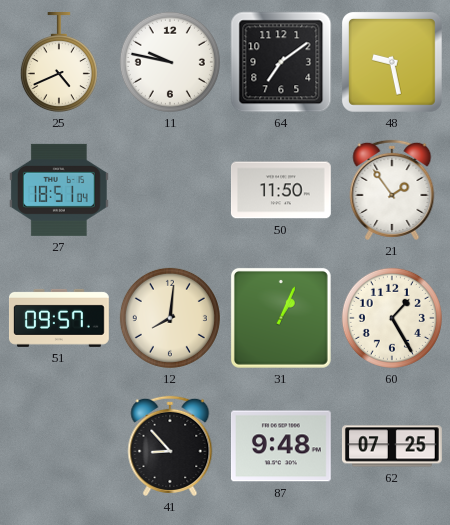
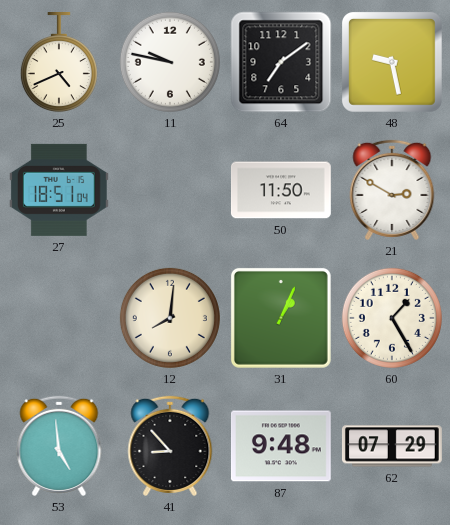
21: 1:54 -> 2:50 (392, 190)
51: 09:57 -> none (59, 318)
53: none -> 4:59 (59, 446)
62: 07:25 -> 07:29 (392, 446)
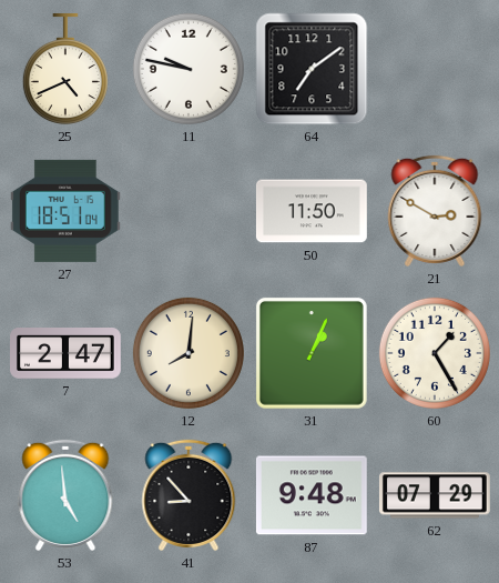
48: 9:28 -> none (392, 62)
7: none -> 2:47 (67, 353)
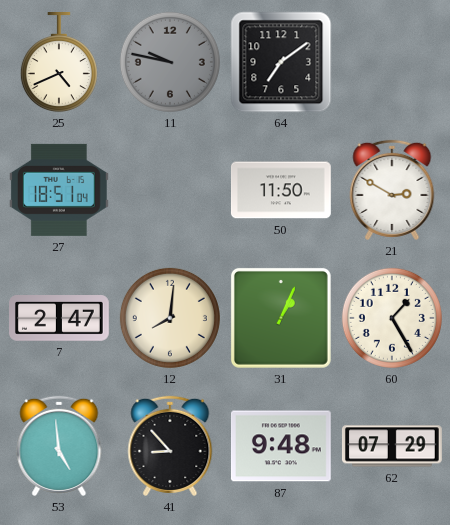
11 dial: white -> grey (170, 62)
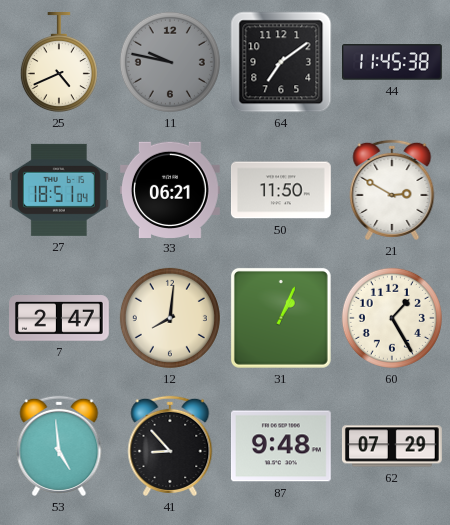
44: none -> 11:45 (393, 62)
33: none -> 06:21 (170, 189)
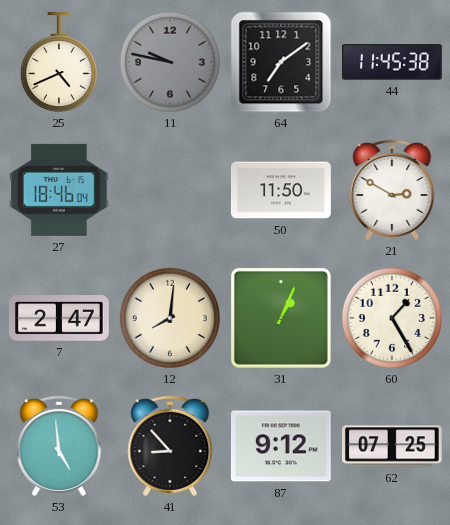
27: 18:51 -> 18:46 (59, 190)
33: 06:21 -> none (170, 189)
87: 9:48 -> 9:12 (281, 446)
62: 07:29 -> 07:25 (392, 446)
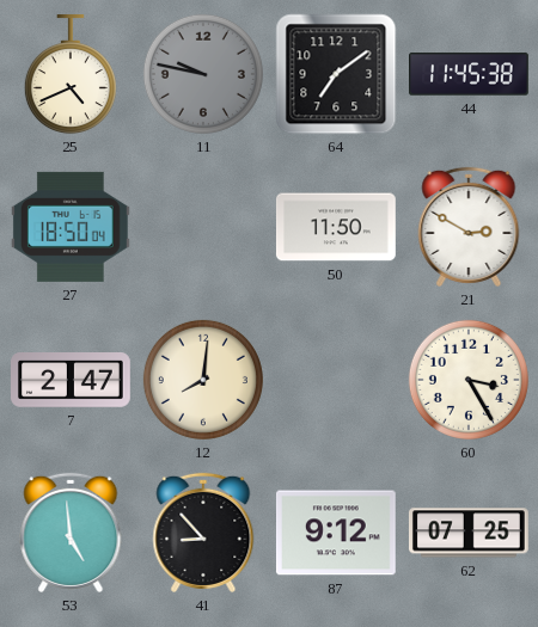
27: 18:46 -> 18:50 (71, 227)
31: 1:04 -> none (281, 318)
60: 1:25 -> 3:25 (469, 380)
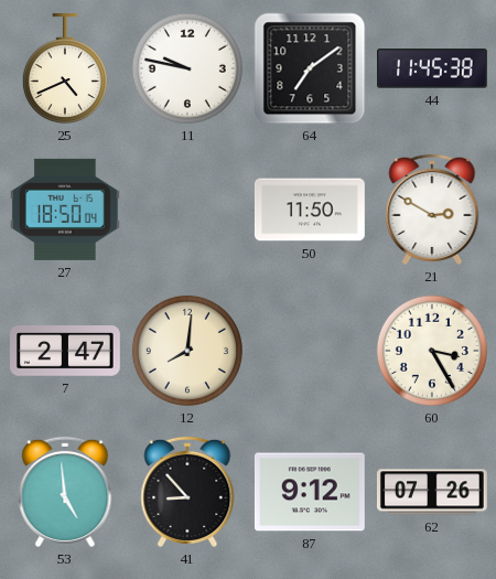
11 dial: grey -> white (187, 68)
62: 07:25 -> 07:26 (432, 492)
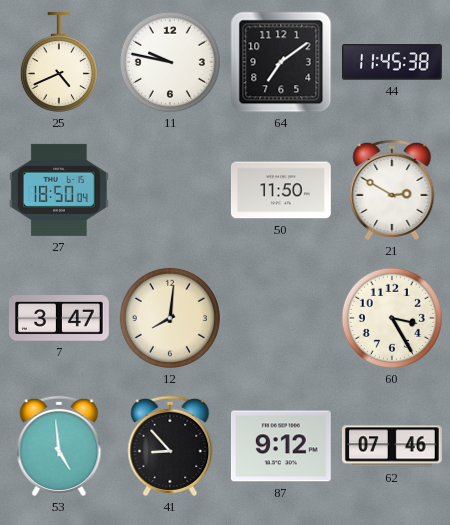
7: 2:47 -> 3:47 (60, 318)
62: 07:26 -> 07:46 (392, 446)
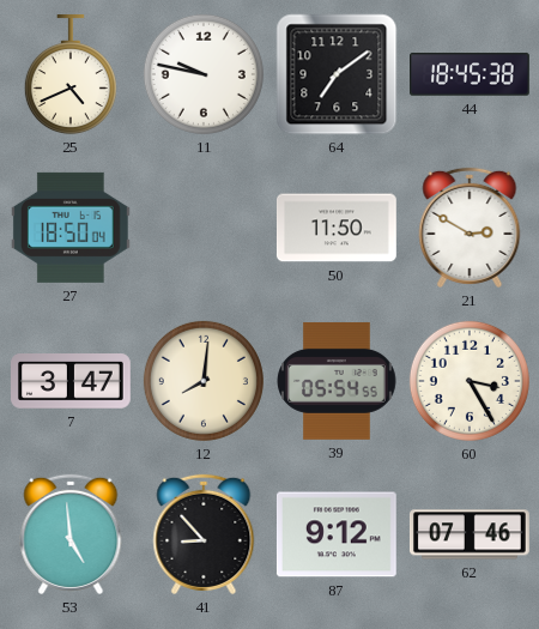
44: 11:45 -> 18:45 (471, 74)
39: none -> 05:54 (338, 381)
